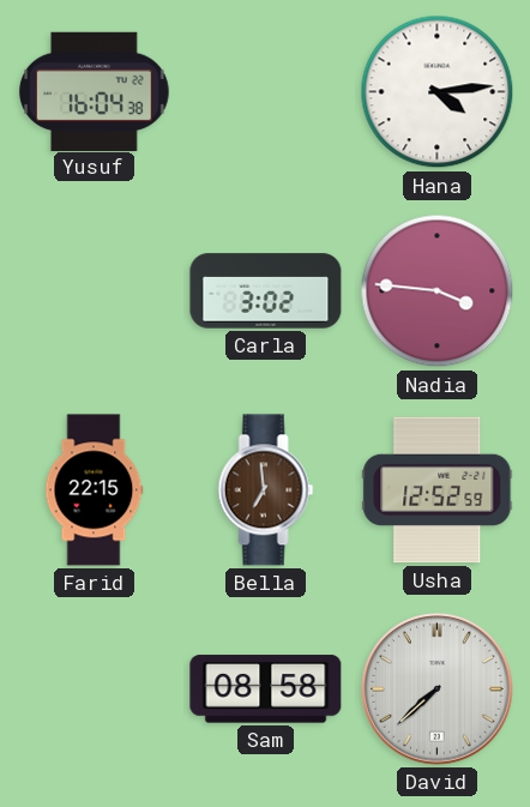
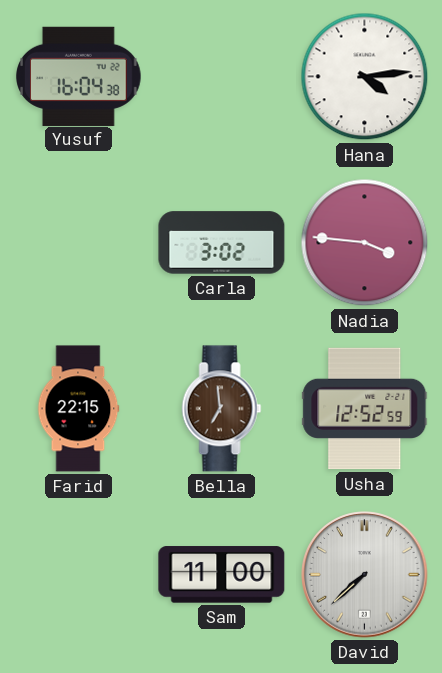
Sam: 08:58 -> 11:00 (222, 575)
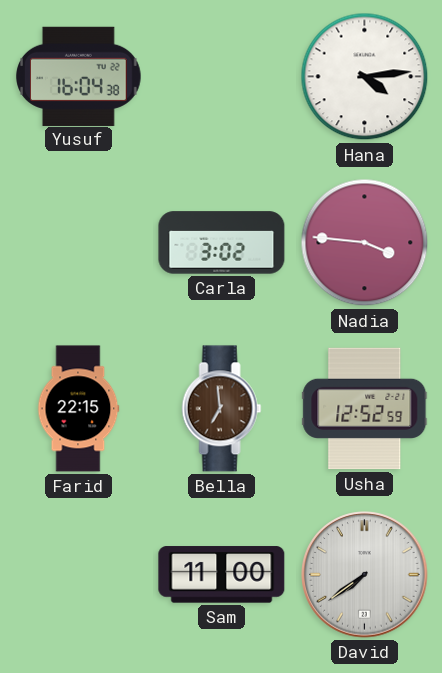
David: 7:38 -> 7:39 (365, 575)
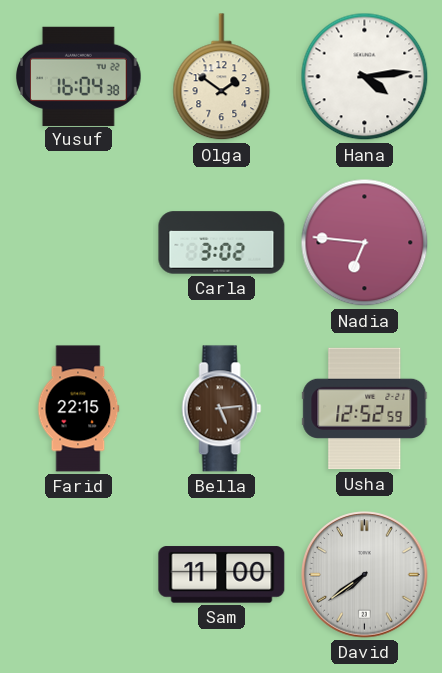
Olga: none -> 1:51 (222, 77)
Nadia: 3:46 -> 6:46 (365, 243)
Bella: 6:59 -> 5:14 (222, 409)
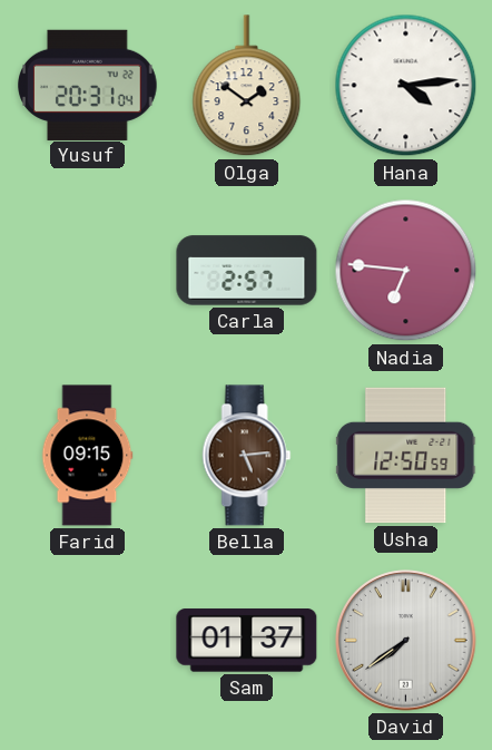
Yusuf: 16:04 -> 20:31 (88, 85)
Carla: 3:02 -> 2:57 (247, 271)
Farid: 22:15 -> 09:15 (87, 456)
Usha: 12:52 -> 12:50 (406, 456)
Sam: 11:00 -> 01:37 (247, 641)
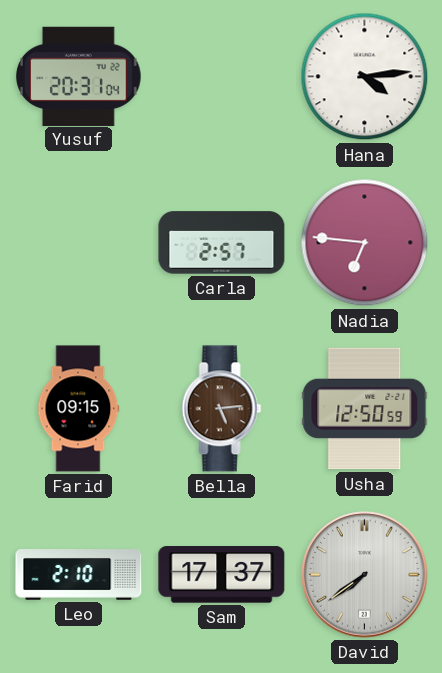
Olga: 1:51 -> none (247, 86)
Leo: none -> 2:10 (79, 575)
Sam: 01:37 -> 17:37 (222, 575)
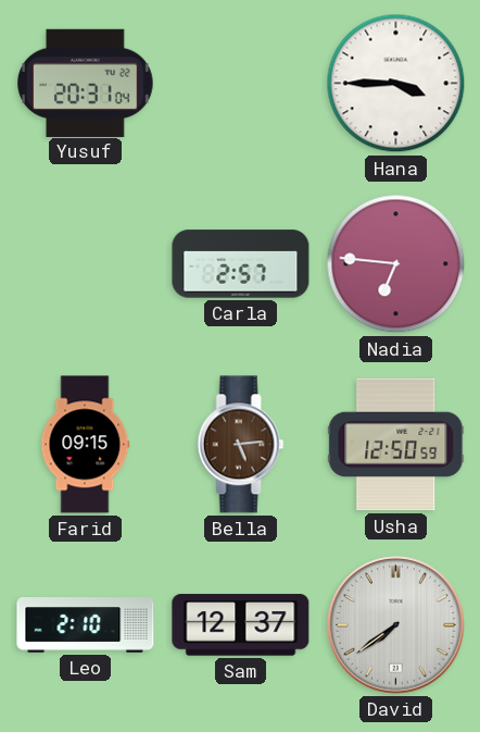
Hana: 4:14 -> 3:45 (396, 84)
Sam: 17:37 -> 12:37 (241, 625)
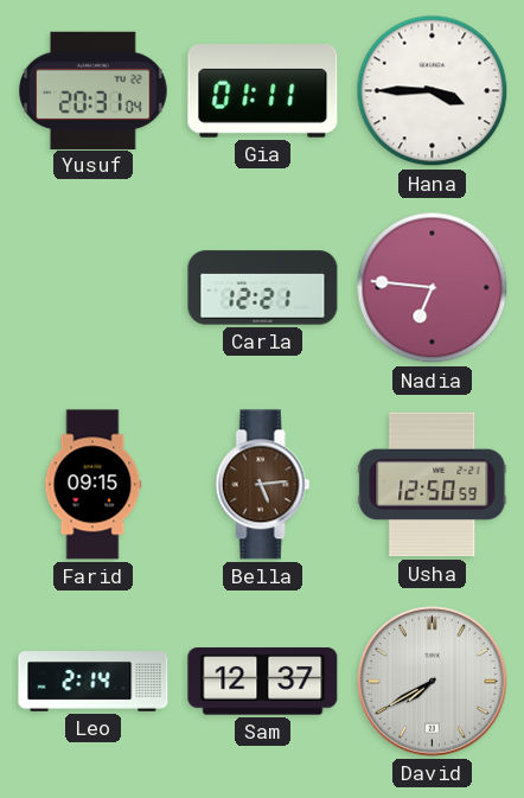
Gia: none -> 01:11 (263, 91)
Carla: 2:57 -> 12:21 (263, 288)
Leo: 2:10 -> 2:14 (94, 682)
David: 7:39 -> 7:40 (433, 682)
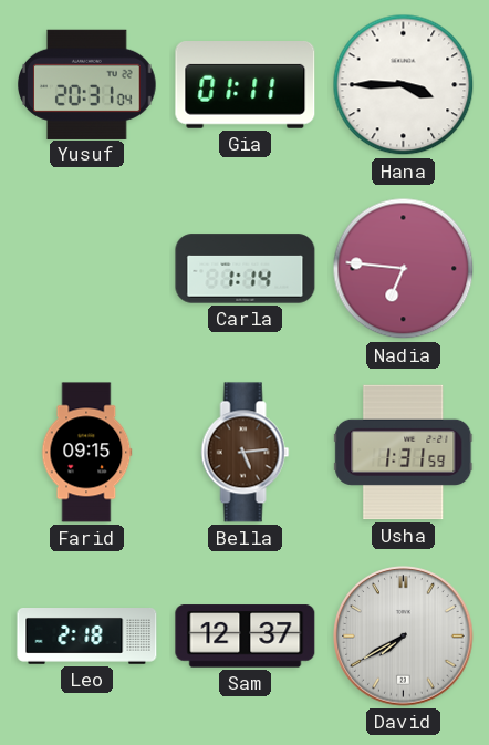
Carla: 12:21 -> 1:14 (246, 269)
Usha: 12:50 -> 1:31 (404, 453)
Leo: 2:14 -> 2:18 (87, 637)
